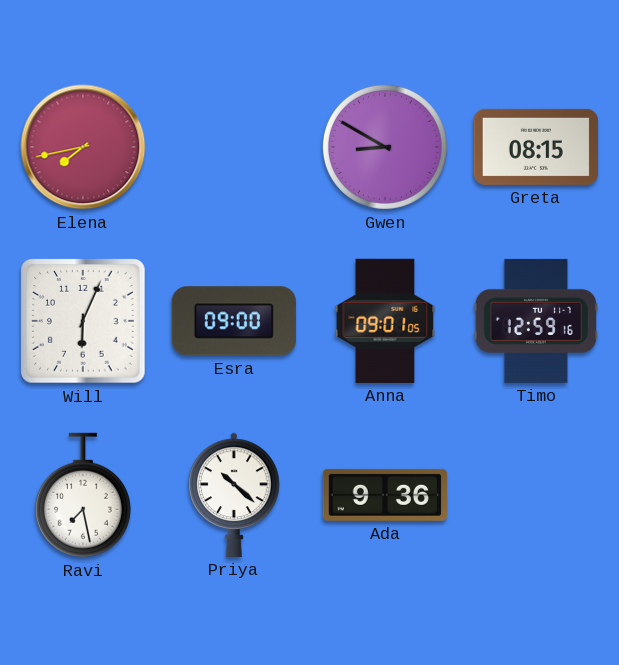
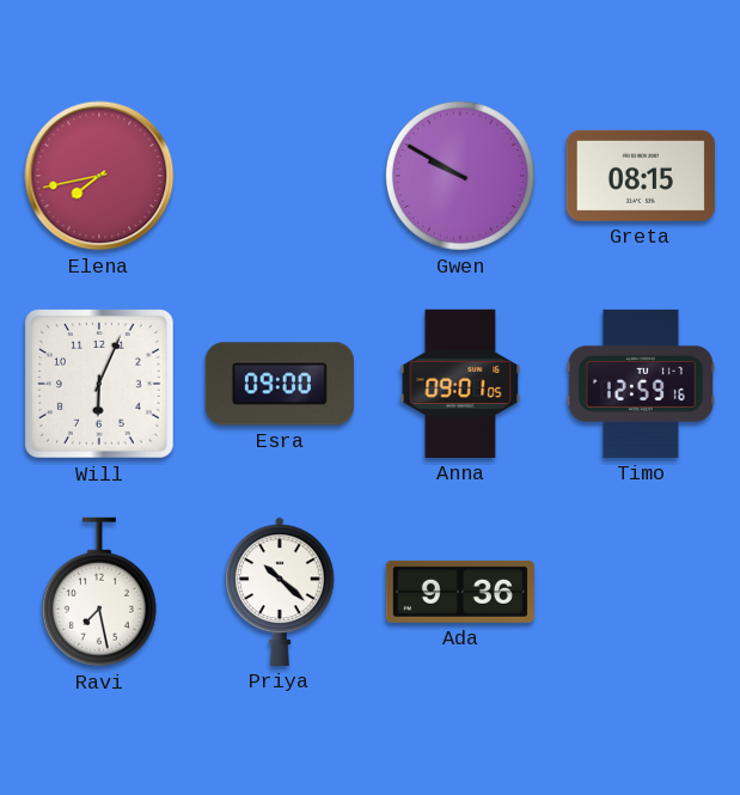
Gwen: 8:50 -> 9:50 (460, 176)
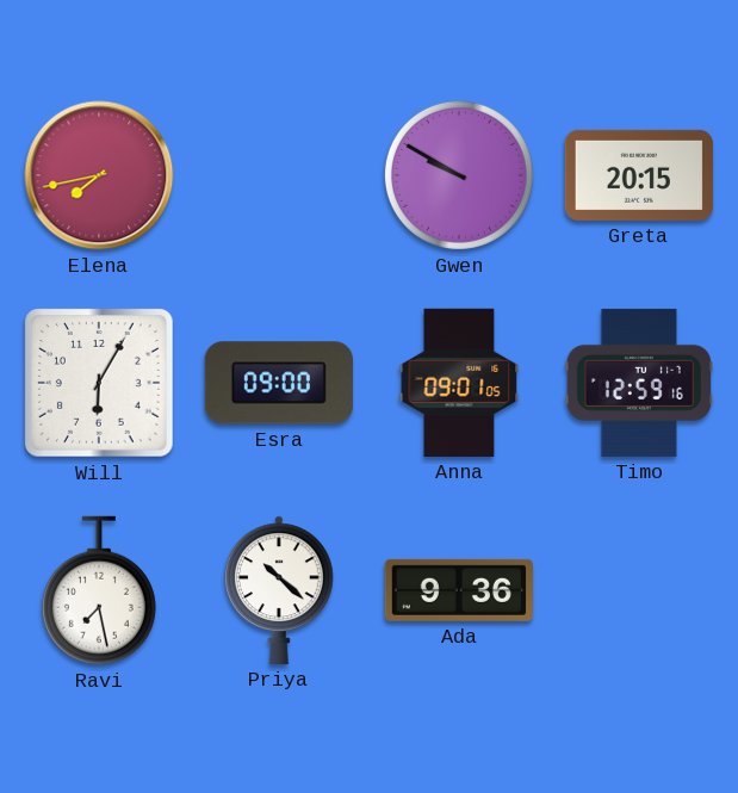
Greta: 08:15 -> 20:15 (639, 175)
Will: 6:04 -> 6:05 (100, 384)
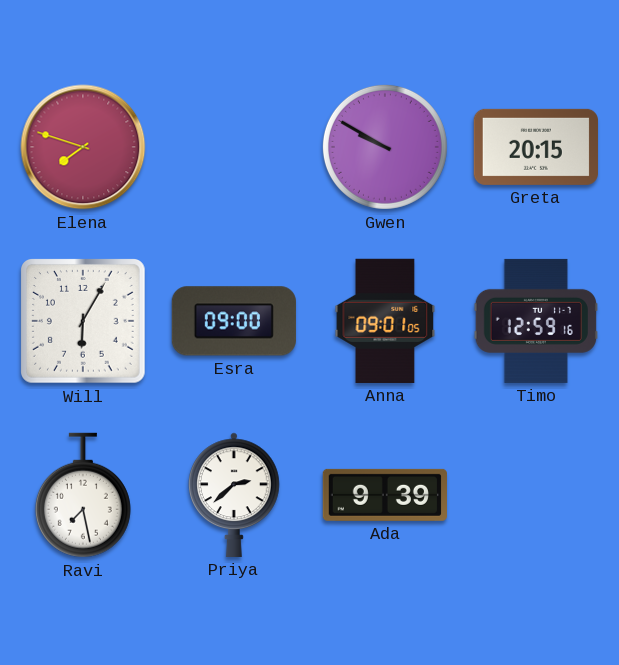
Elena: 7:43 -> 7:48 (83, 147)
Priya: 10:22 -> 2:38 (235, 495)
Ada: 9:36 -> 9:39 (385, 495)
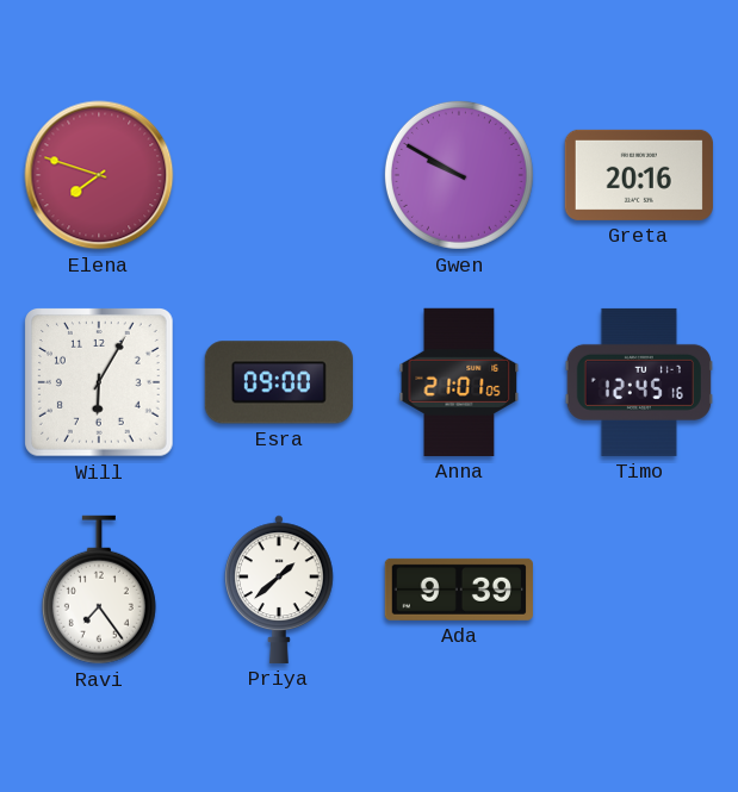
Greta: 20:15 -> 20:16 (639, 175)
Anna: 09:01 -> 21:01 (459, 382)
Timo: 12:59 -> 12:45 (639, 382)
Ravi: 7:28 -> 7:24 (99, 590)
Priya: 2:38 -> 1:38 (280, 590)
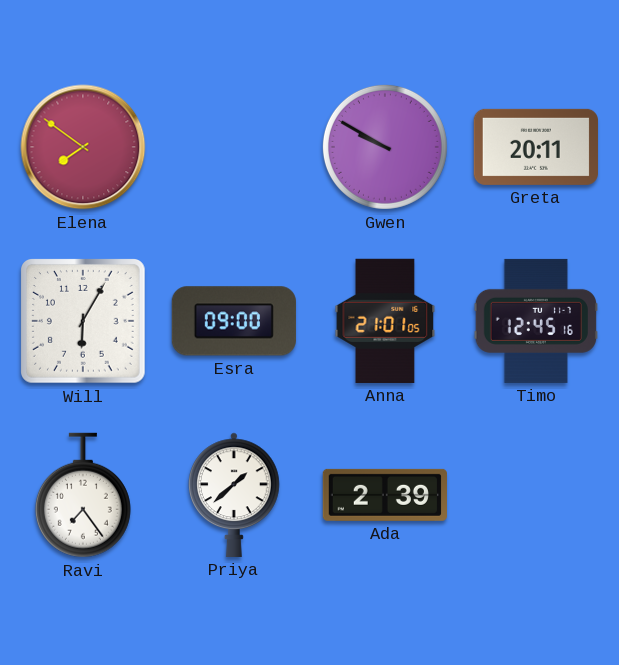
Elena: 7:48 -> 7:51 (83, 147)
Greta: 20:16 -> 20:11 (536, 147)
Ada: 9:39 -> 2:39 (385, 495)
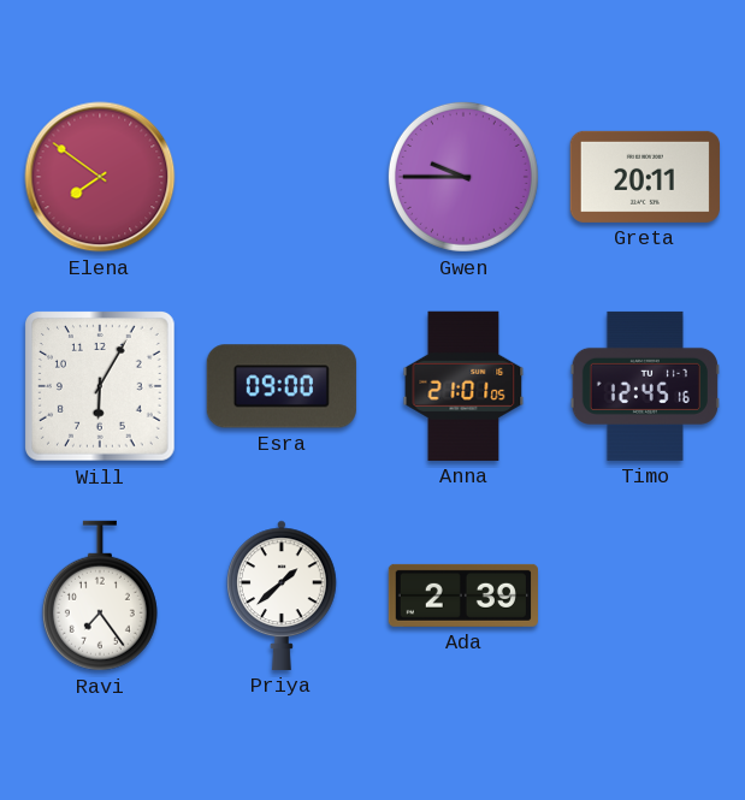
Gwen: 9:50 -> 9:45 (463, 177)
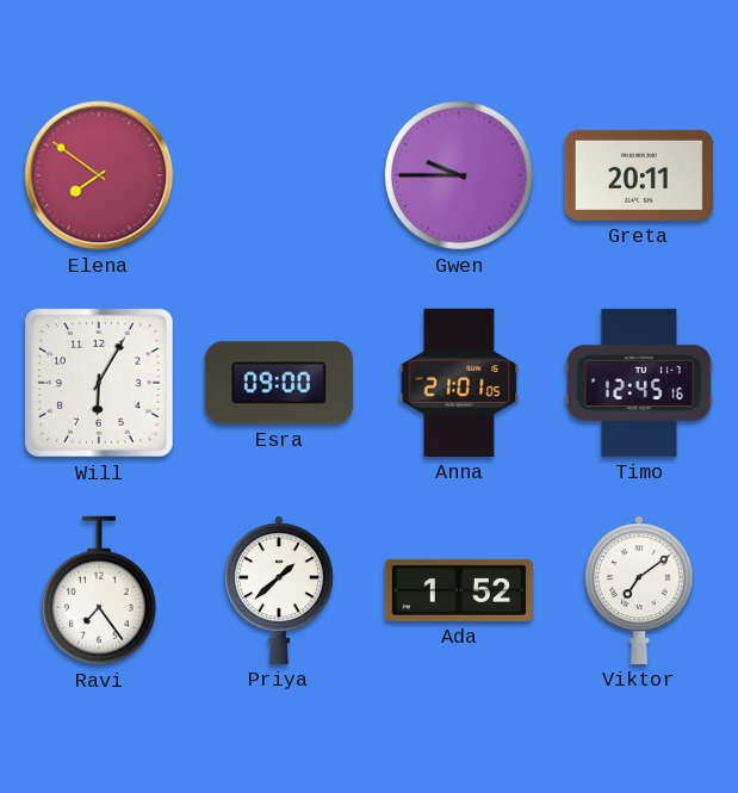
Ada: 2:39 -> 1:52 (459, 590)
Viktor: none -> 7:09 (640, 590)
